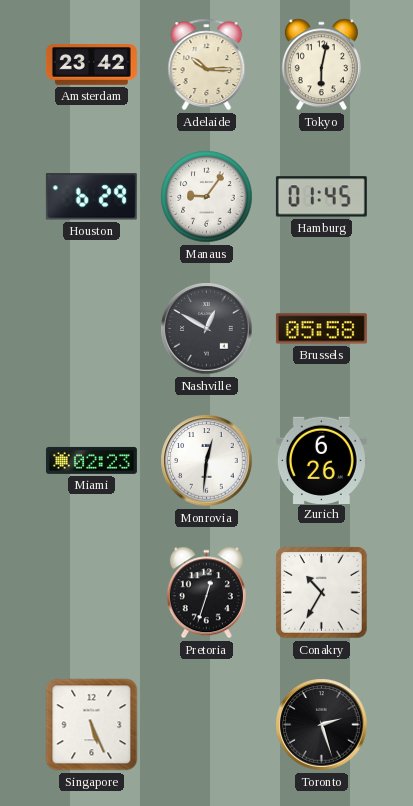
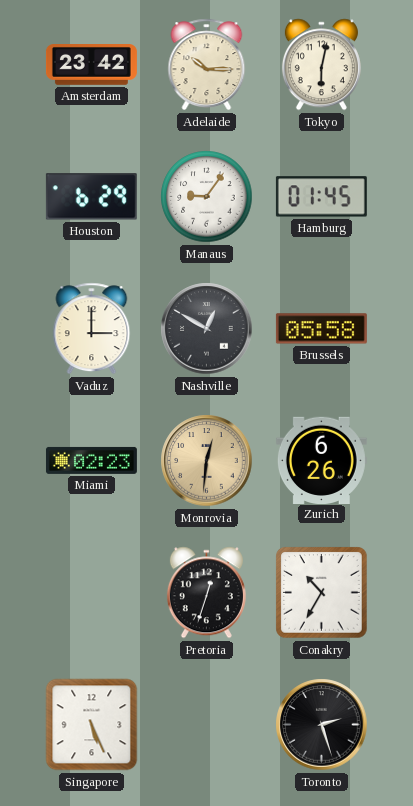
Vaduz: none -> 3:00 (92, 329)
Monrovia dial: white -> champagne (207, 461)
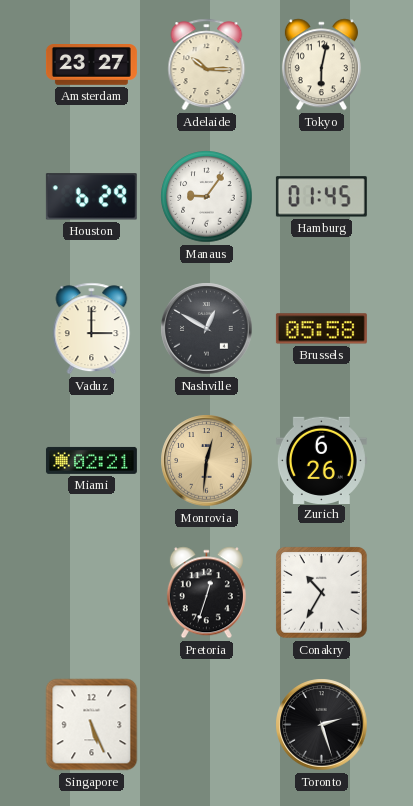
Amsterdam: 23:42 -> 23:27 (91, 65)
Miami: 02:23 -> 02:21 (91, 460)
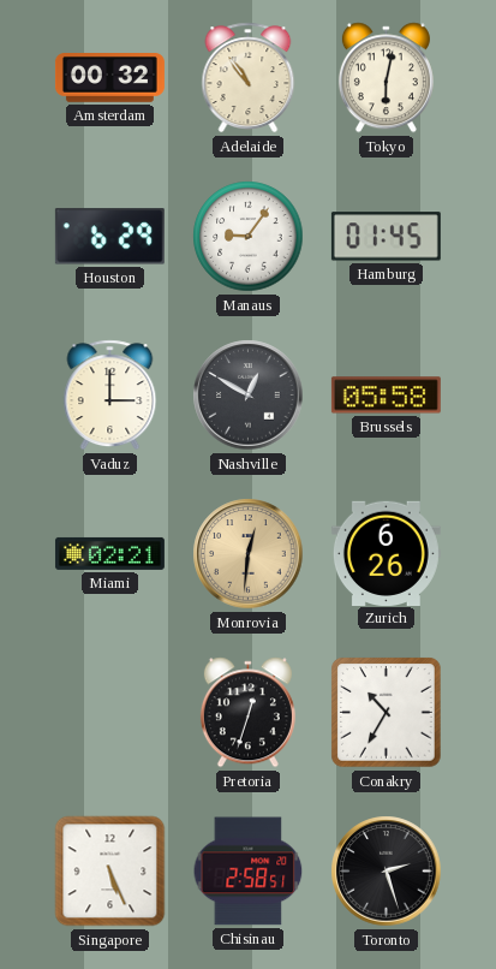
Amsterdam: 23:27 -> 00:32 (109, 78)
Adelaide: 10:15 -> 10:54 (249, 78)
Chisinau: none -> 2:58 (249, 872)
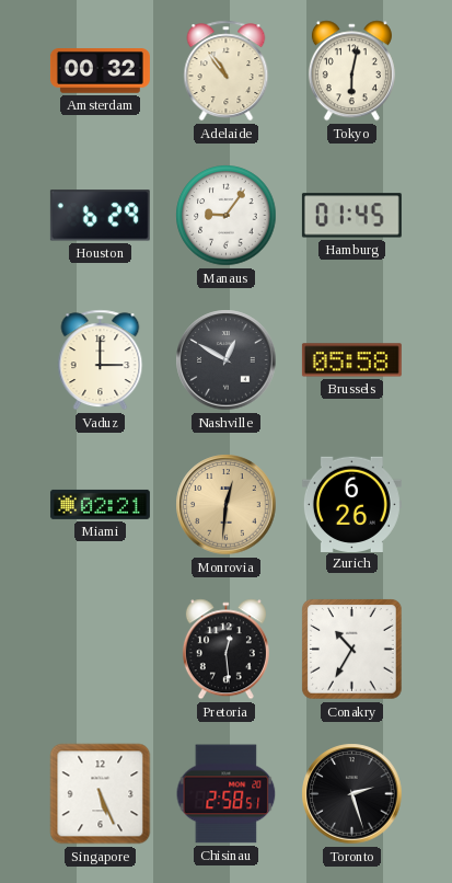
Pretoria: 12:33 -> 12:29 (225, 650)
